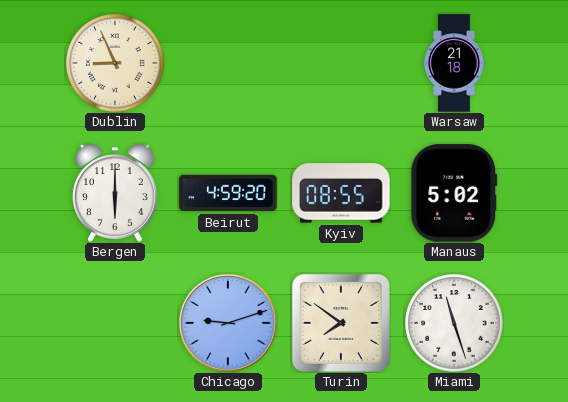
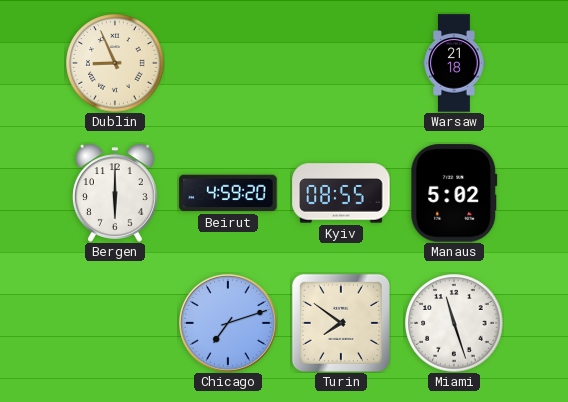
Chicago: 9:12 -> 7:12 (228, 323)
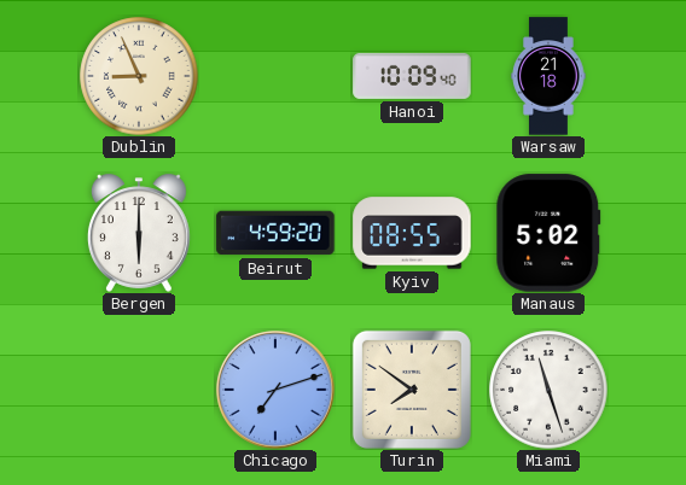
Hanoi: none -> 10:09 (412, 76)
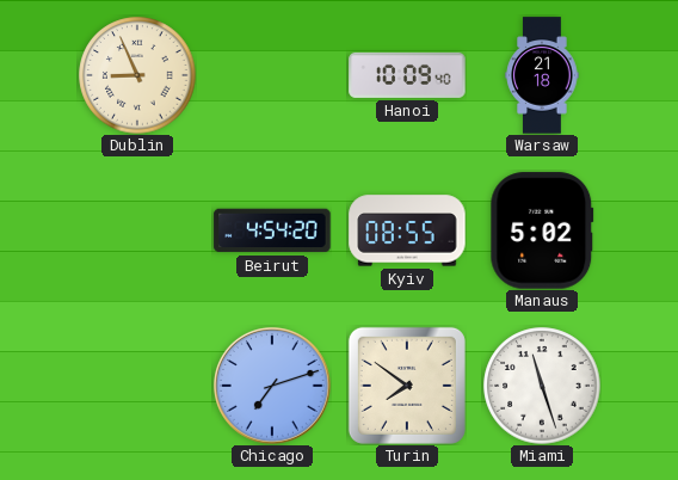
Bergen: 6:00 -> none (139, 233)
Beirut: 4:59 -> 4:54 (272, 230)
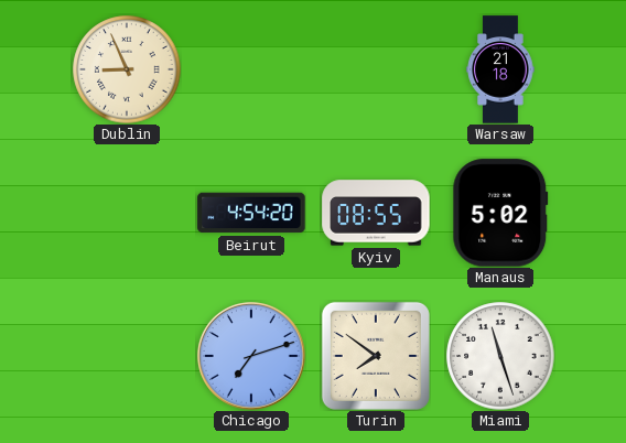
Hanoi: 10:09 -> none (407, 75)
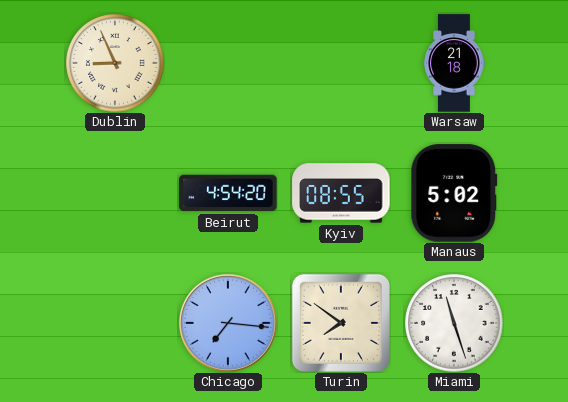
Chicago: 7:12 -> 7:16 (228, 323)
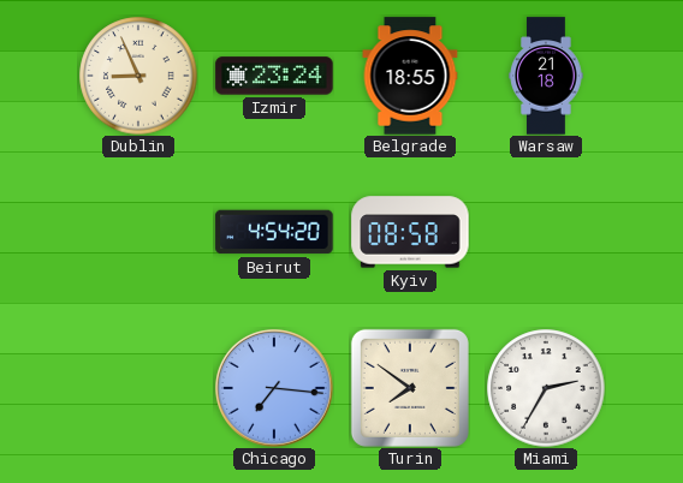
Izmir: none -> 23:24 (274, 76)
Belgrade: none -> 18:55 (410, 76)
Kyiv: 08:55 -> 08:58 (410, 232)
Manaus: 5:02 -> none (454, 193)
Miami: 11:27 -> 2:35 (546, 388)
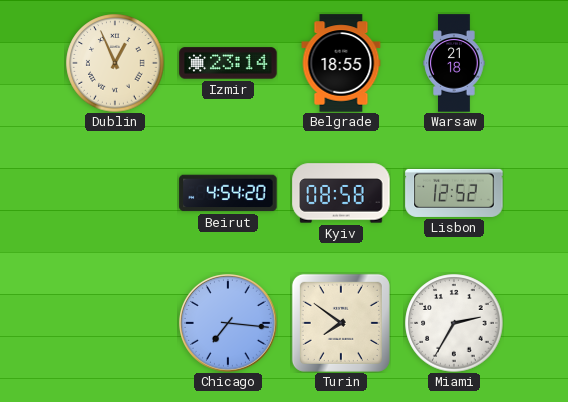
Dublin: 8:56 -> 12:56 (115, 63)
Izmir: 23:24 -> 23:14 (228, 63)
Lisbon: none -> 12:52 (454, 193)
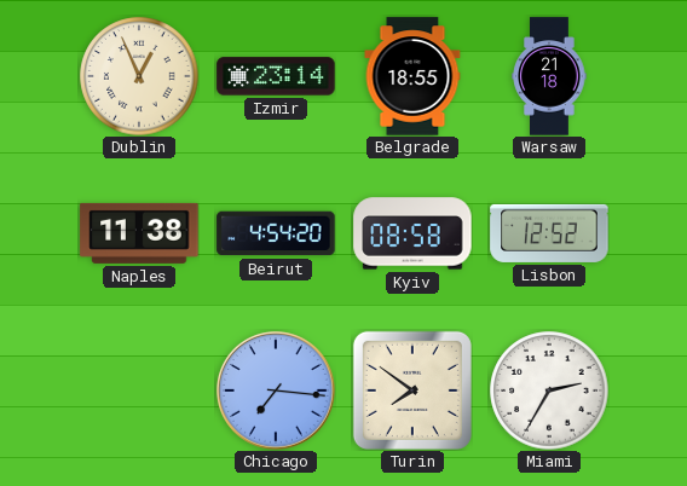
Naples: none -> 11:38 (139, 233)
